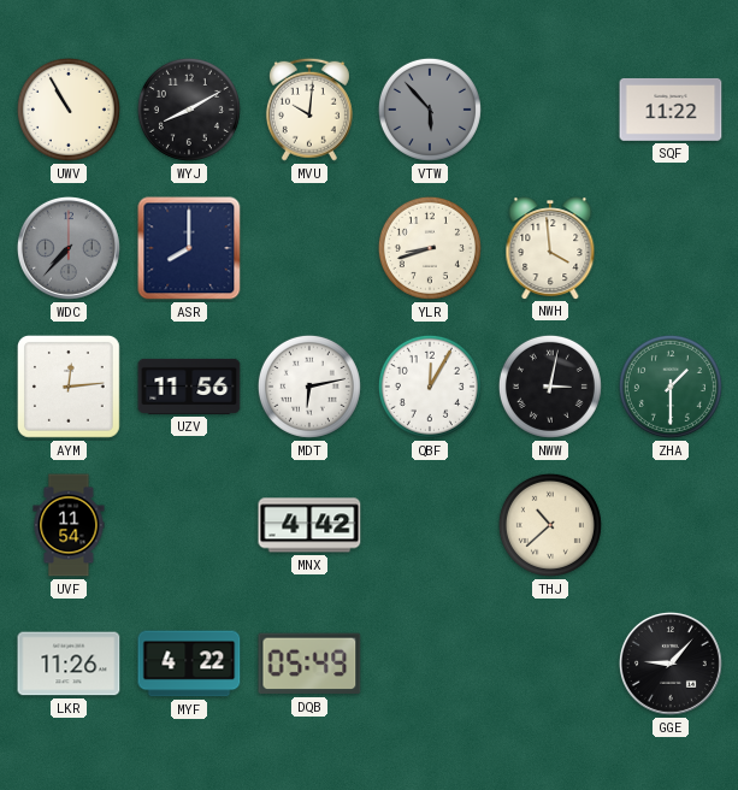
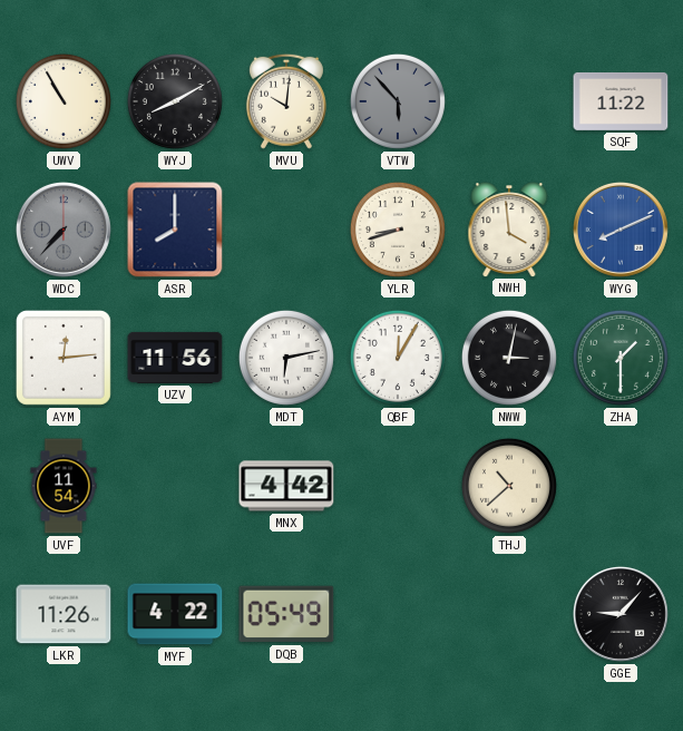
WYG: none -> 8:11 (621, 230)
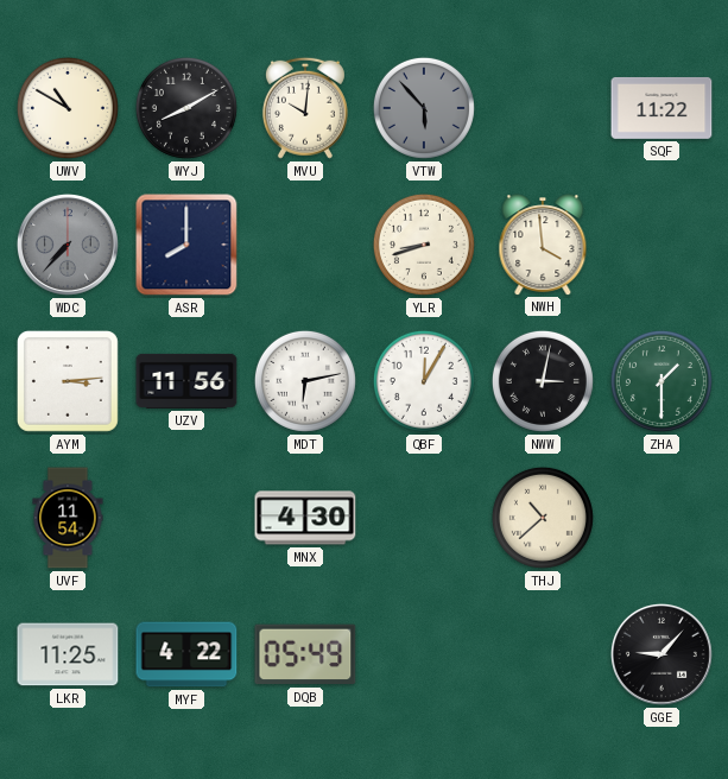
UWV: 10:55 -> 10:50 (68, 108)
WYG: 8:11 -> none (621, 230)
AYM: 12:14 -> 3:14 (68, 381)
MNX: 4:42 -> 4:30 (305, 518)
LKR: 11:26 -> 11:25 (68, 654)
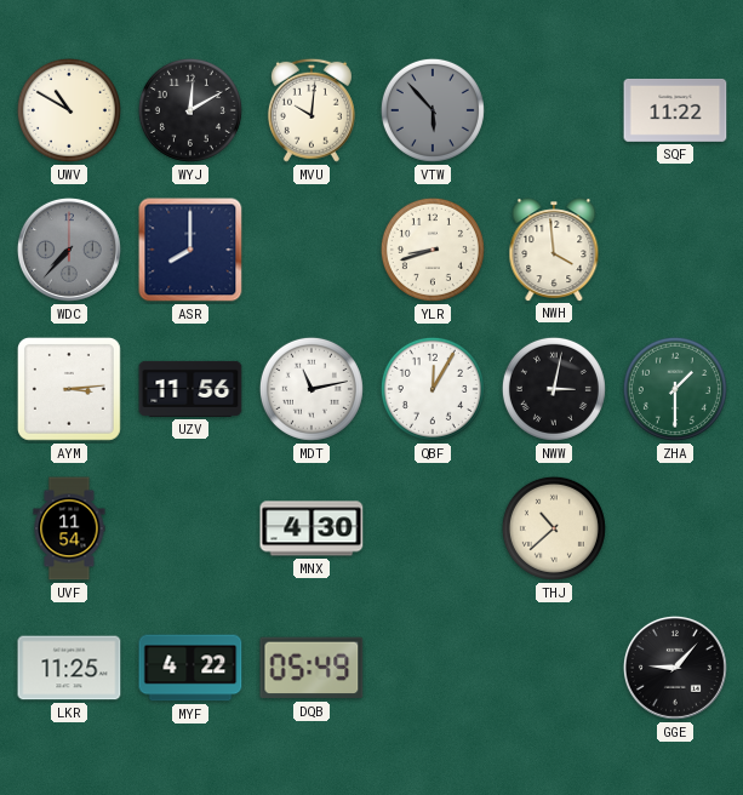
WYJ: 8:10 -> 12:10 (190, 110)
MDT: 6:13 -> 11:13 (312, 389)
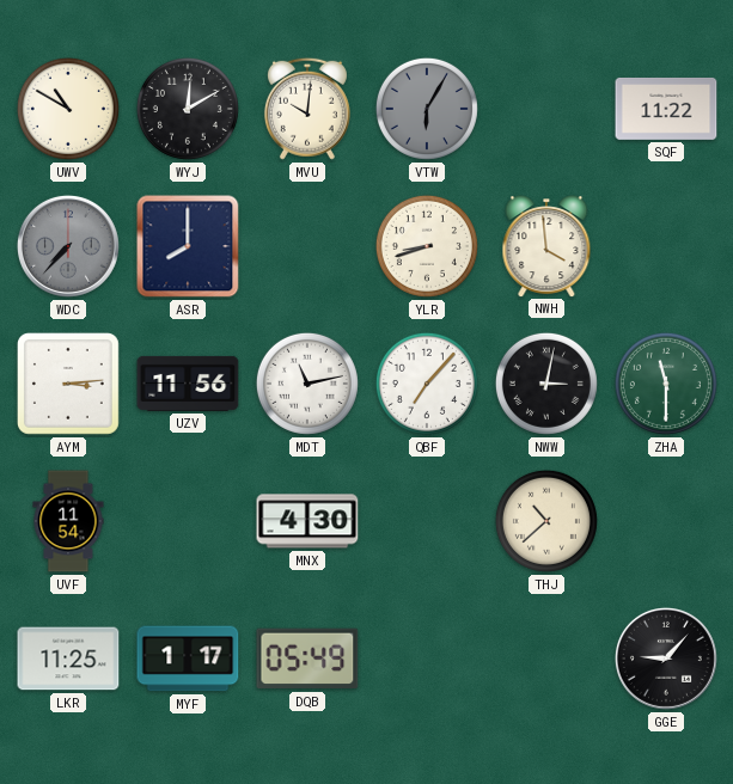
VTW: 5:53 -> 6:05 (427, 109)
QBF: 12:05 -> 7:07 (427, 384)
ZHA: 1:30 -> 11:30 (666, 384)
MYF: 4:22 -> 1:17 (188, 659)
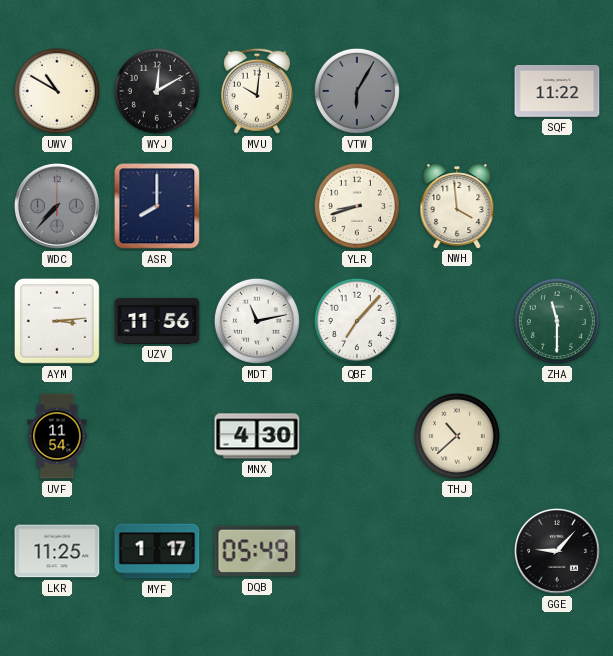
NWW: 3:02 -> none (546, 384)
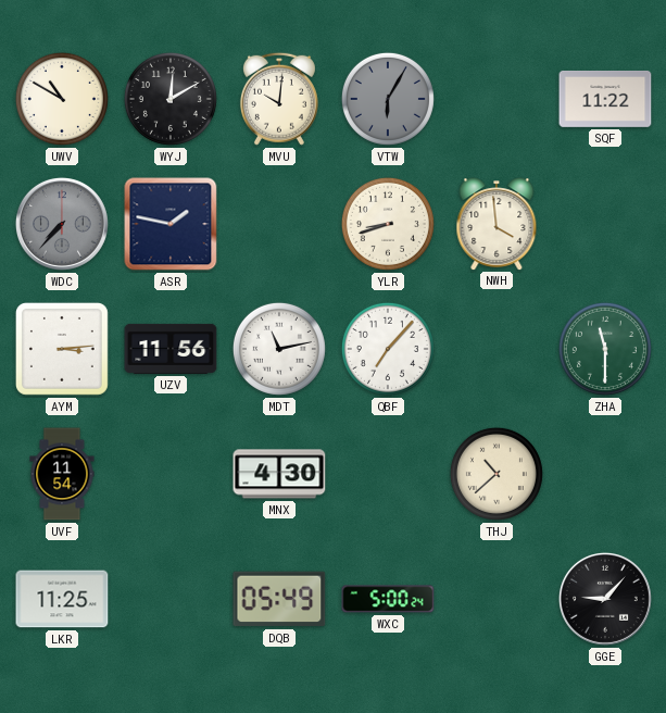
ASR: 8:00 -> 1:47 (171, 224)
MYF: 1:17 -> none (157, 551)
WXC: none -> 5:00 (388, 599)
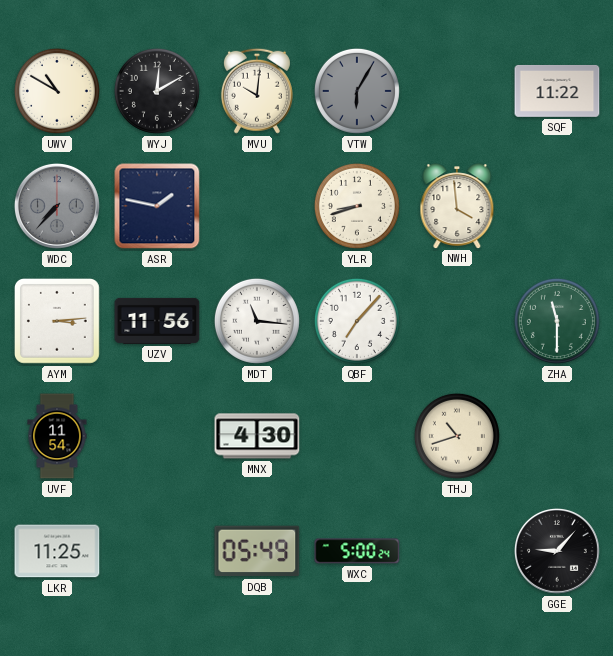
MDT: 11:13 -> 11:16 (257, 321)
THJ: 10:38 -> 10:42 (457, 436)
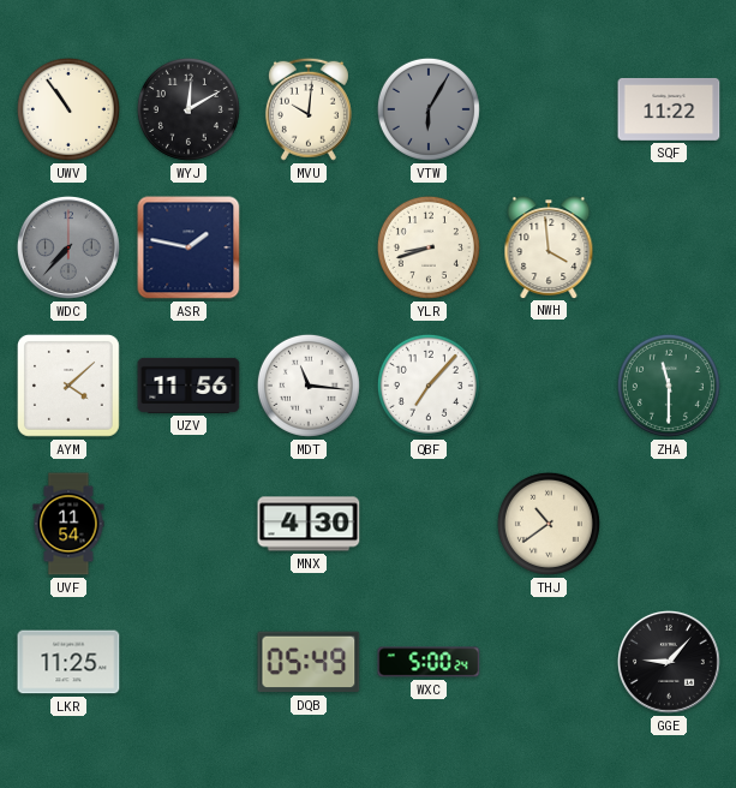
UWV: 10:50 -> 10:54 (68, 109)
AYM: 3:14 -> 4:08 (68, 386)
THJ: 10:42 -> 10:39 (549, 524)
